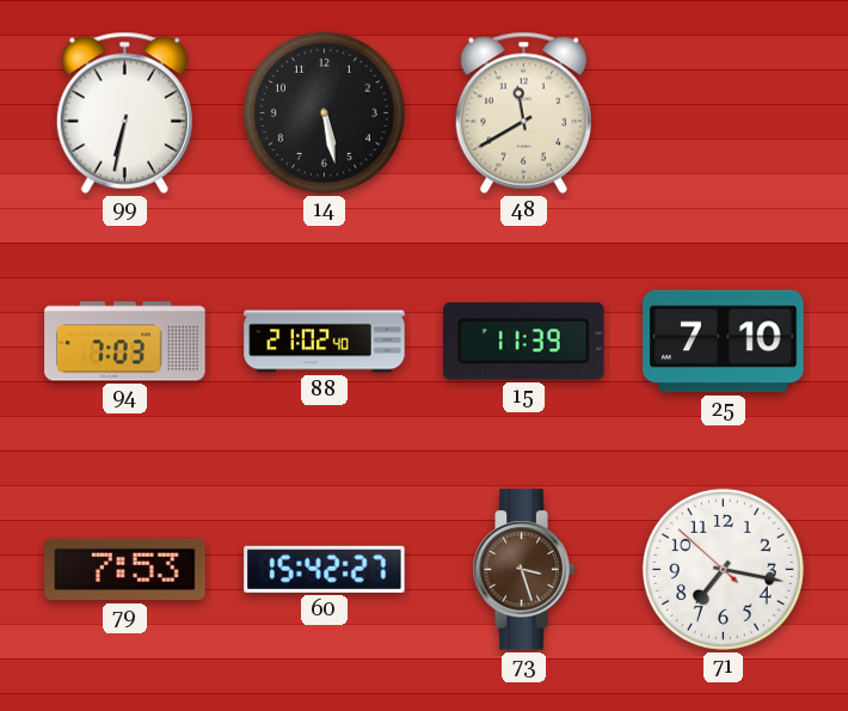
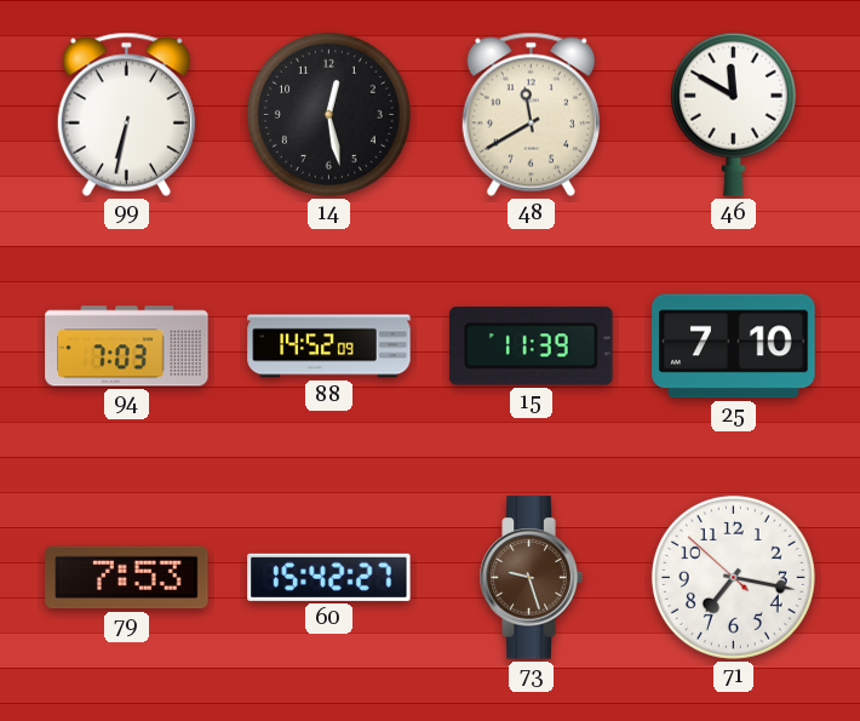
14: 5:28 -> 12:28 (328, 114)
46: none -> 11:50 (733, 114)
88: 21:02 -> 14:52 (329, 347)
73: 3:27 -> 9:27 (531, 578)
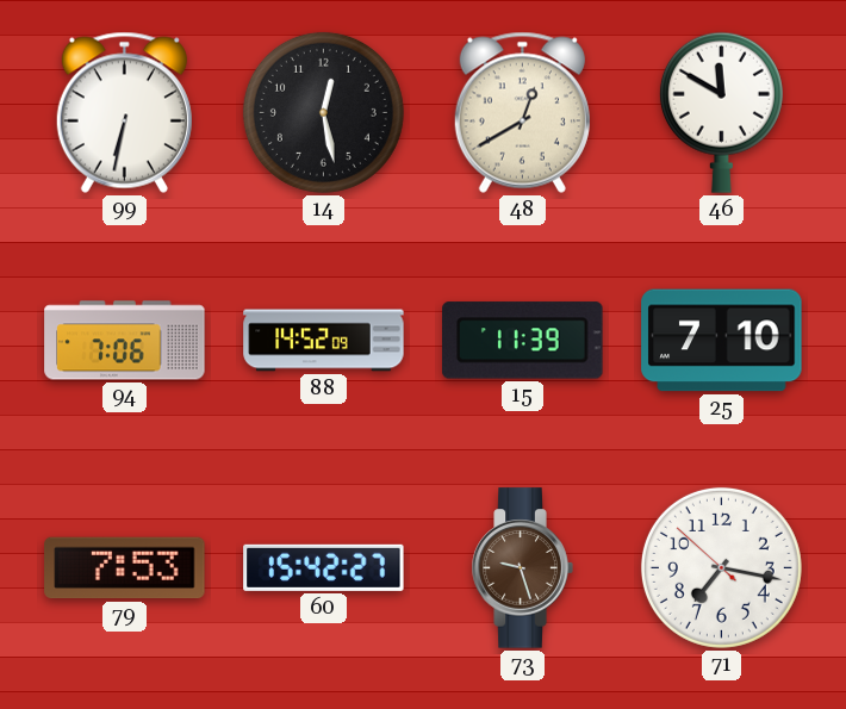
48: 11:40 -> 12:40 (522, 112)
94: 7:03 -> 7:06 (125, 341)
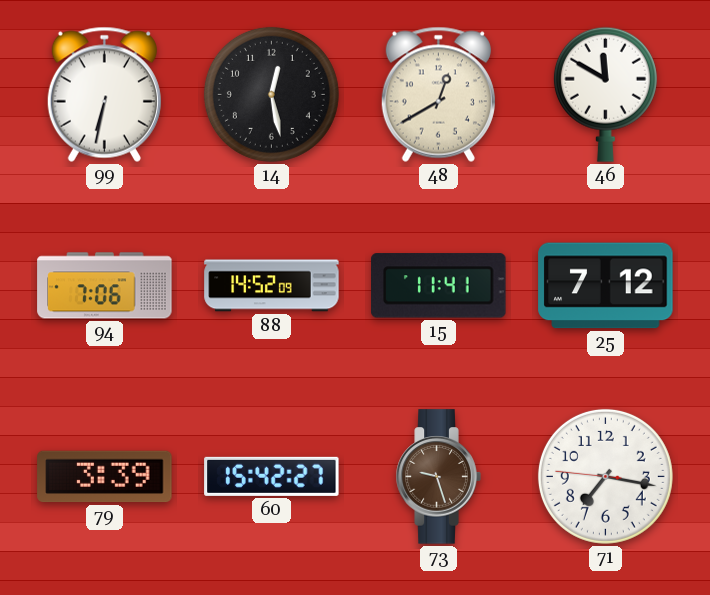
15: 11:39 -> 11:41 (439, 286)
25: 7:10 -> 7:12 (606, 286)
79: 7:53 -> 3:39 (105, 477)
71: 7:16:52 -> 7:16:46 (605, 476)
